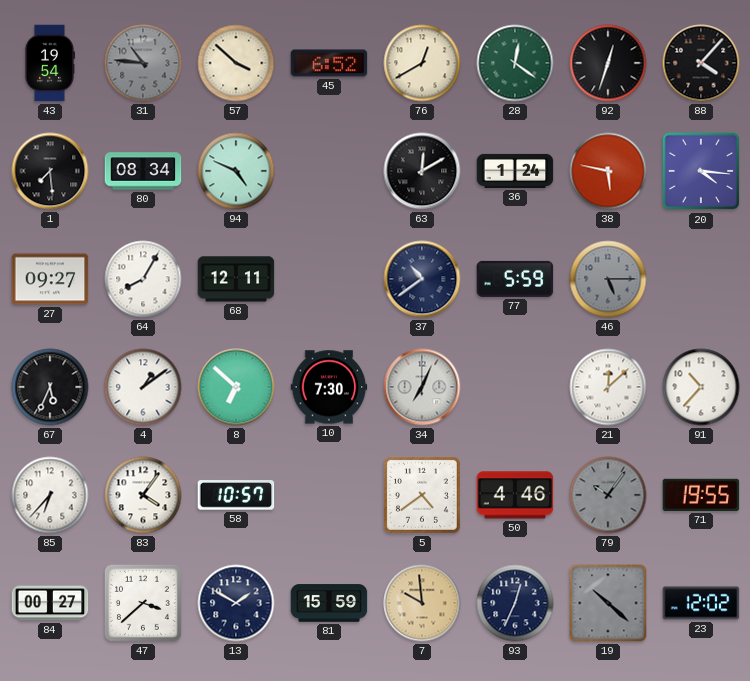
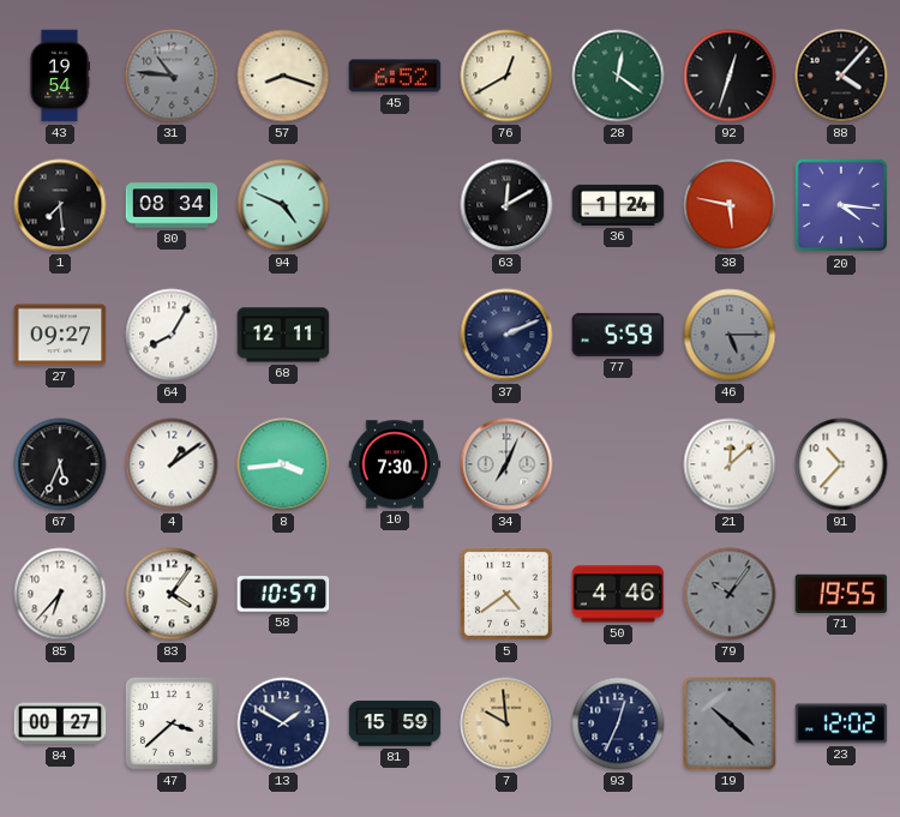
57: 3:52 -> 8:18 (283, 76)
37: 10:39 -> 2:11 (506, 335)
8: 6:52 -> 3:44 (283, 464)
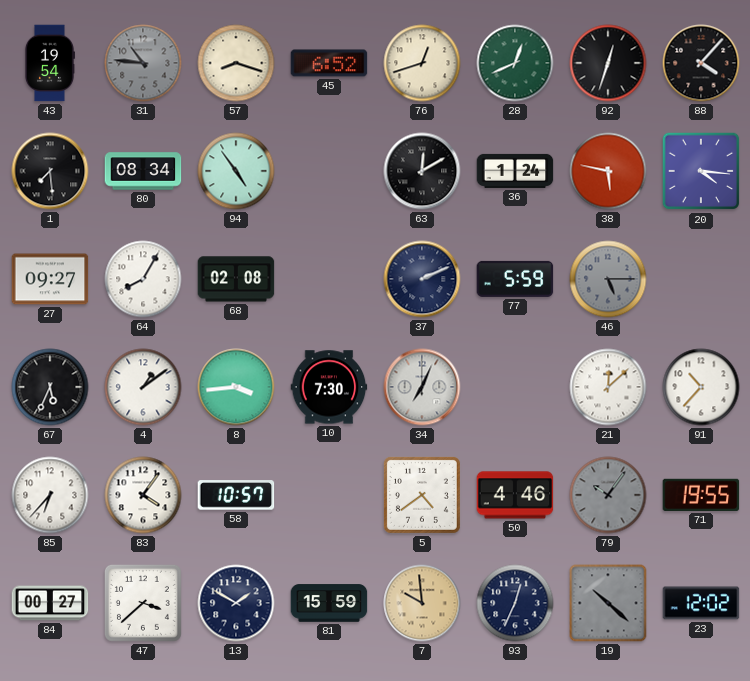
76: 12:40 -> 12:42 (422, 63)
28: 12:21 -> 12:41 (515, 63)
94: 4:49 -> 4:54 (236, 171)
68: 12:11 -> 02:08 (236, 279)
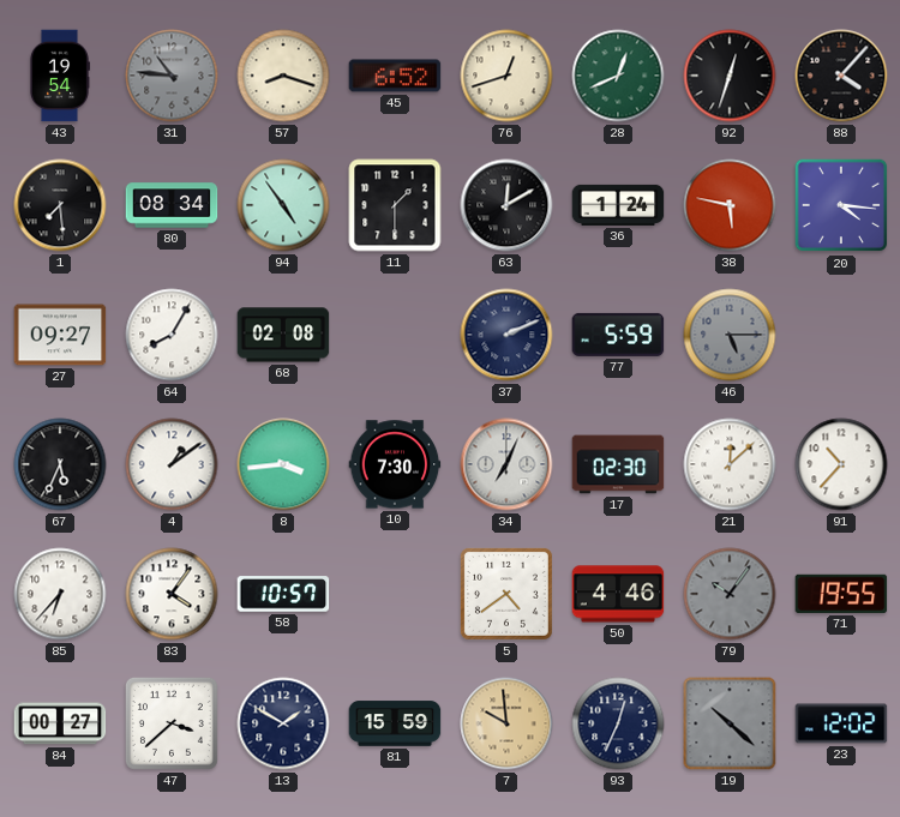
11: none -> 1:30 (395, 205)
17: none -> 02:30 (618, 464)
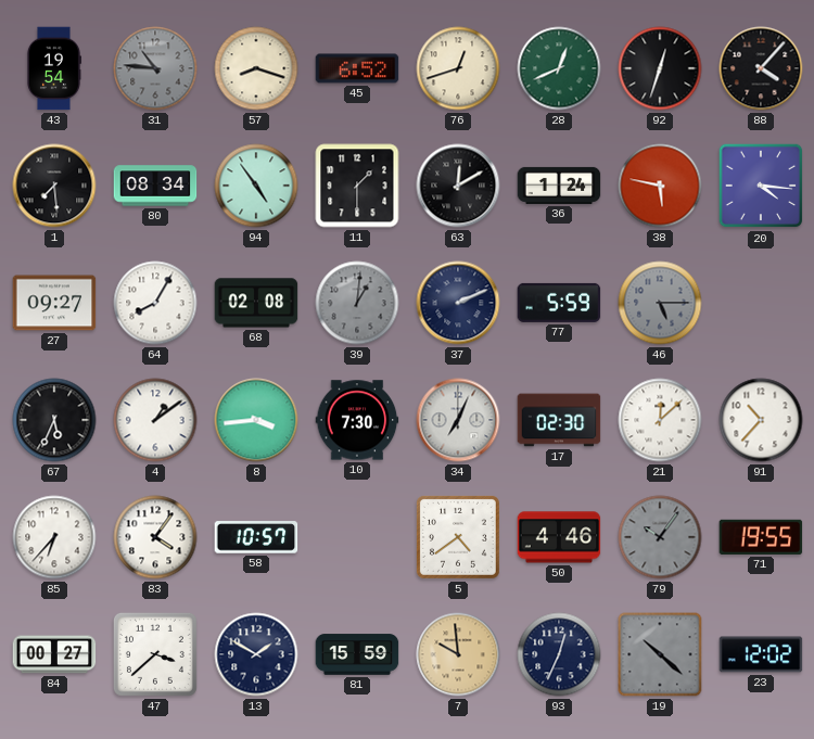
39: none -> 1:01 (357, 303)
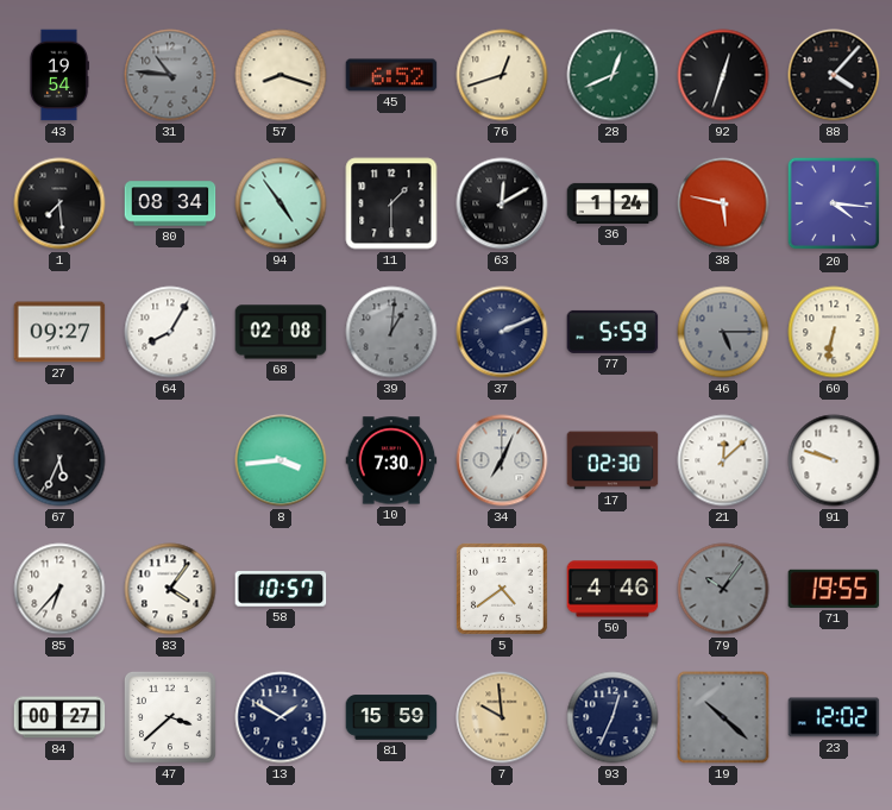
60: none -> 6:32 (834, 332)
4: 1:09 -> none (155, 420)
91: 10:37 -> 9:48 (834, 460)
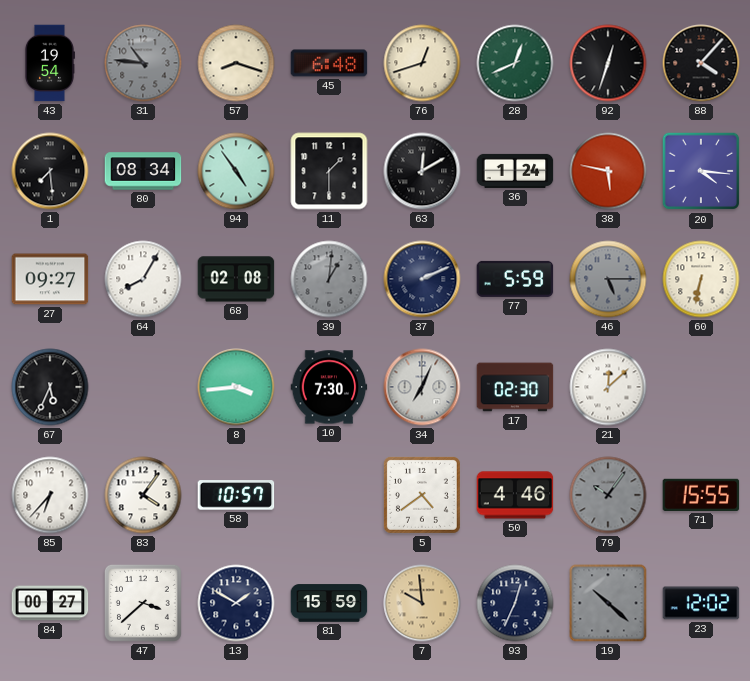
45: 6:52 -> 6:48 (329, 63)
91: 9:48 -> none (834, 460)
71: 19:55 -> 15:55 (701, 495)
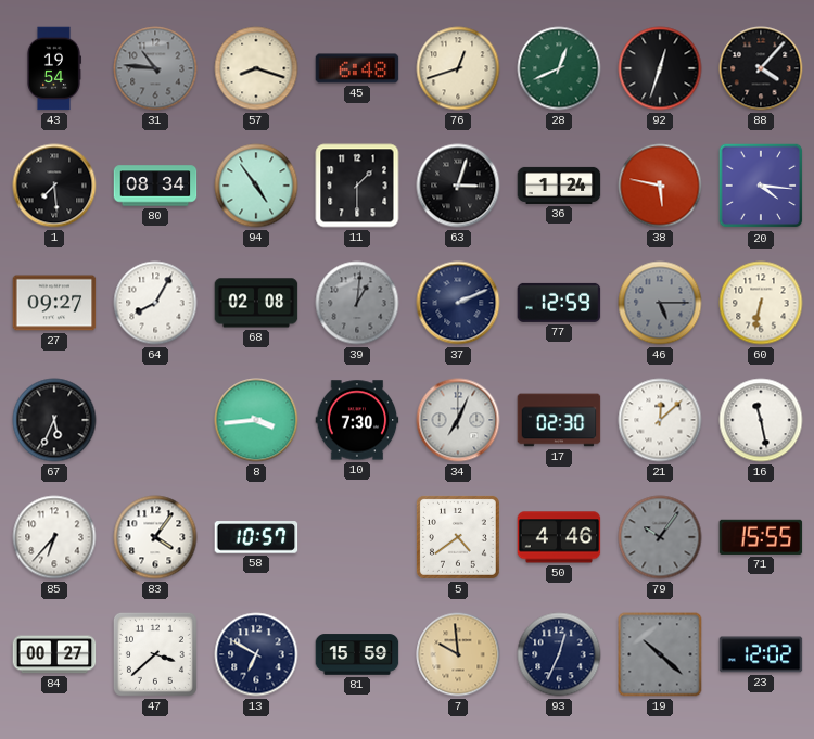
63: 12:10 -> 3:03 (458, 186)
77: 5:59 -> 12:59 (559, 303)
16: none -> 11:28 (761, 420)
13: 1:50 -> 6:50 (256, 654)
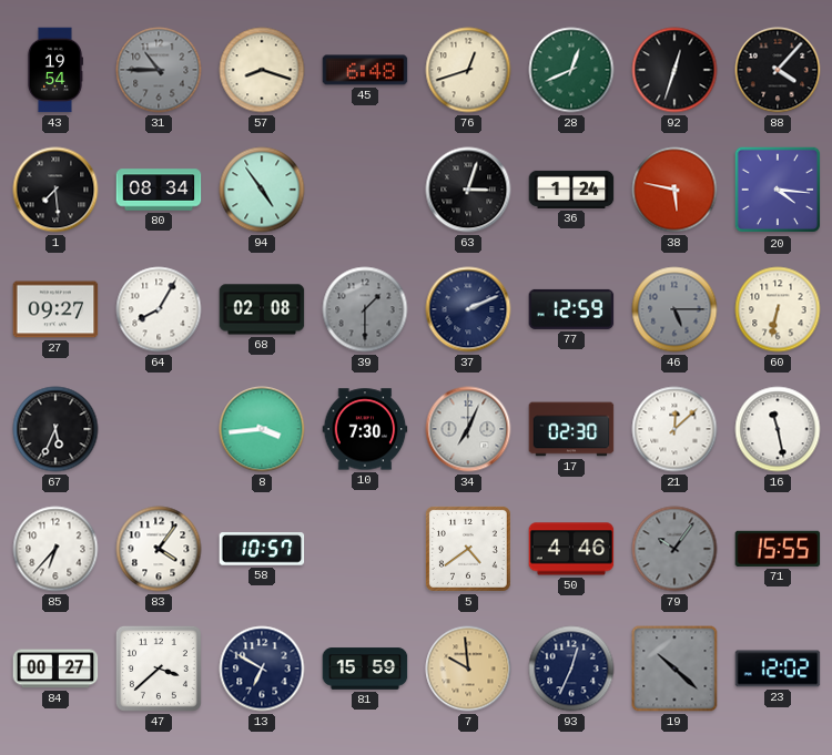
31: 10:46 -> 10:45 (159, 70)
11: 1:30 -> none (357, 186)
39: 1:01 -> 1:30 (365, 309)
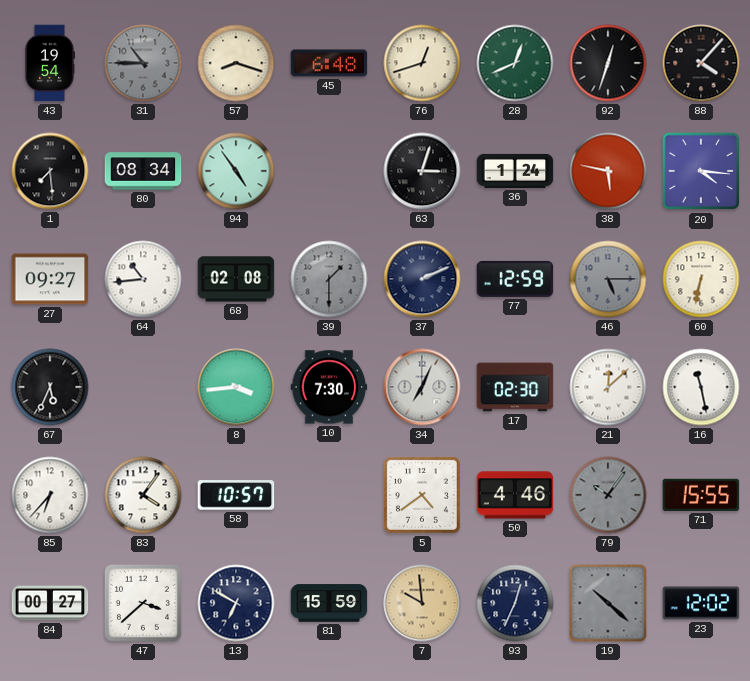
64: 8:05 -> 10:44 (143, 279)
